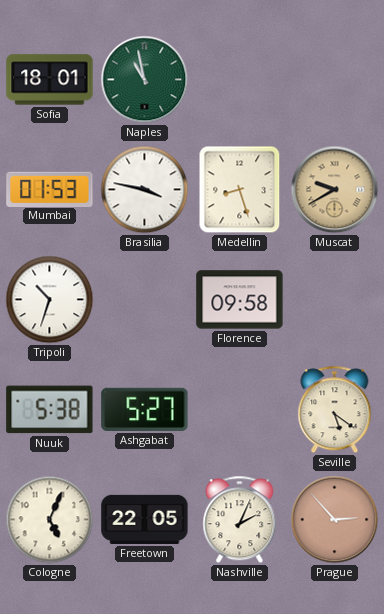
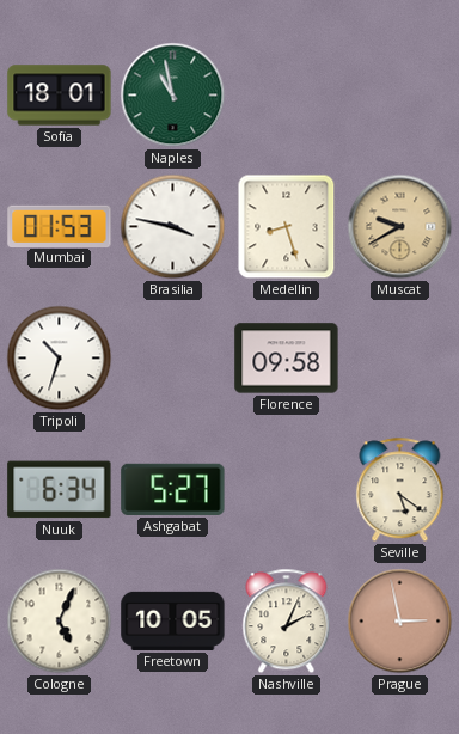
Nuuk: 5:38 -> 6:34 (60, 490)
Freetown: 22:05 -> 10:05 (173, 620)
Prague: 2:53 -> 2:58 (400, 622)
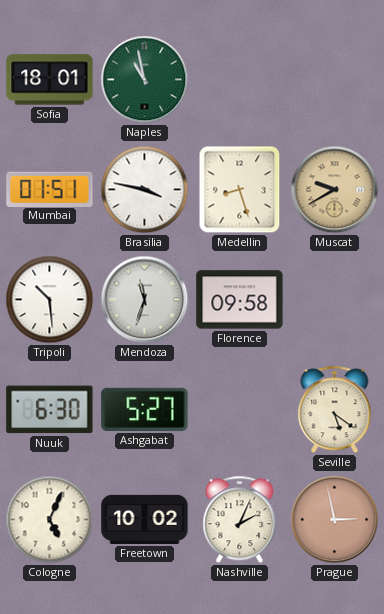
Mumbai: 01:53 -> 01:51 (50, 189)
Tripoli: 10:33 -> 10:29 (50, 300)
Mendoza: none -> 11:33 (145, 300)
Nuuk: 6:34 -> 6:30 (50, 410)
Freetown: 10:05 -> 10:02 (145, 519)
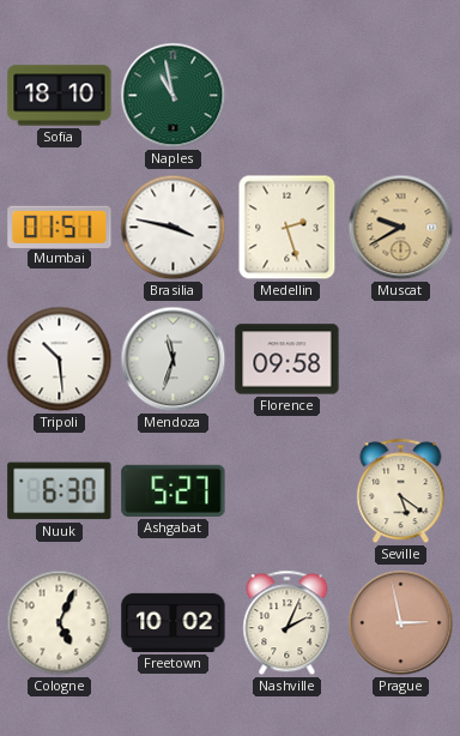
Sofia: 18:01 -> 18:10 (60, 96)
Medellin: 8:27 -> 2:27 (287, 228)
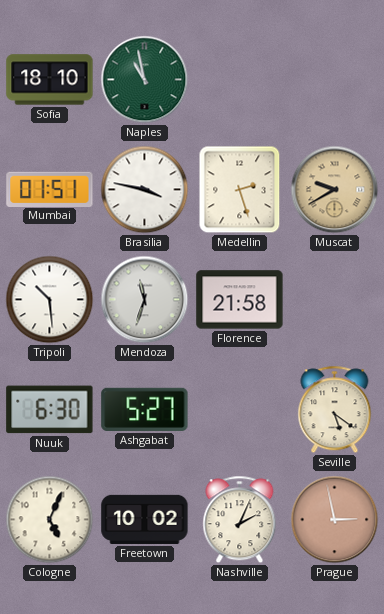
Florence: 09:58 -> 21:58 (240, 300)
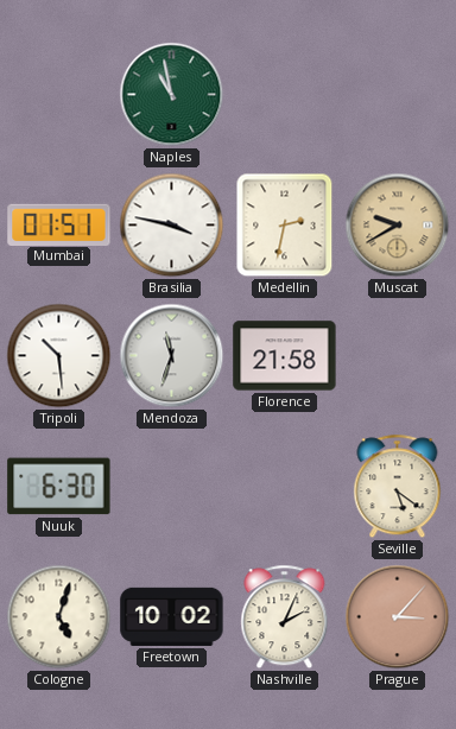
Sofia: 18:10 -> none (50, 80)
Medellin: 2:27 -> 2:32 (285, 226)
Ashgabat: 5:27 -> none (145, 409)
Cologne: 5:04 -> 5:03 (59, 617)
Prague: 2:58 -> 3:07 (398, 617)
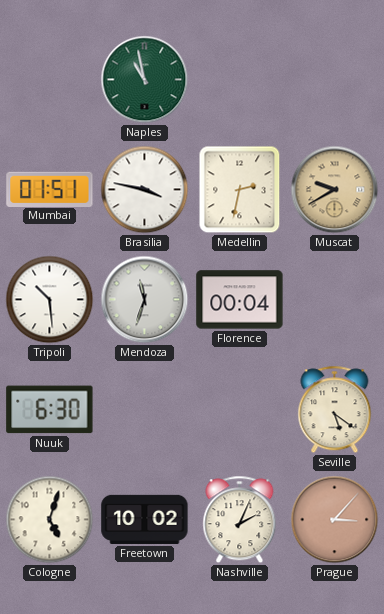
Florence: 21:58 -> 00:04 (240, 300)
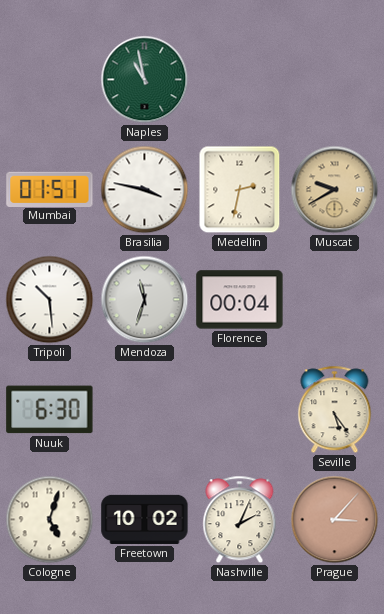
Seville: 5:21 -> 5:24 (335, 410)
